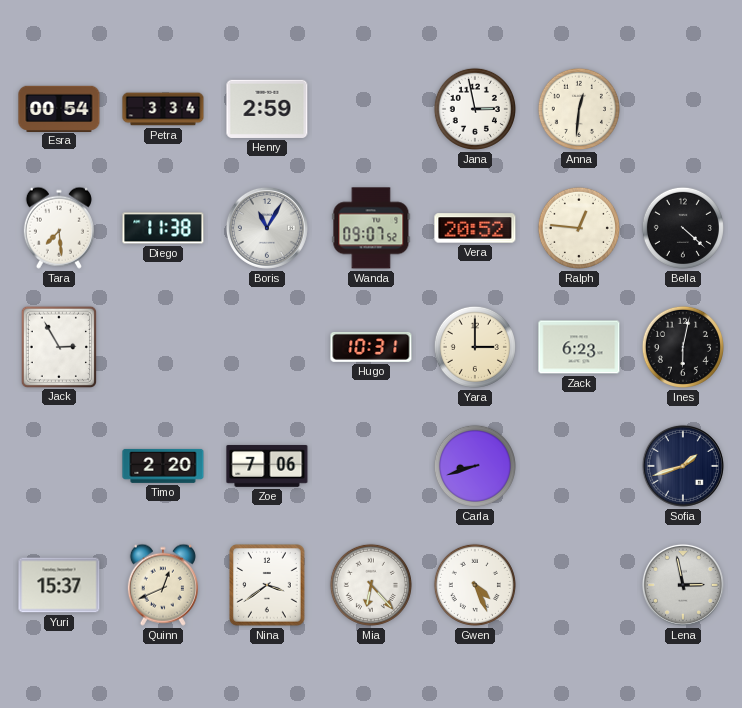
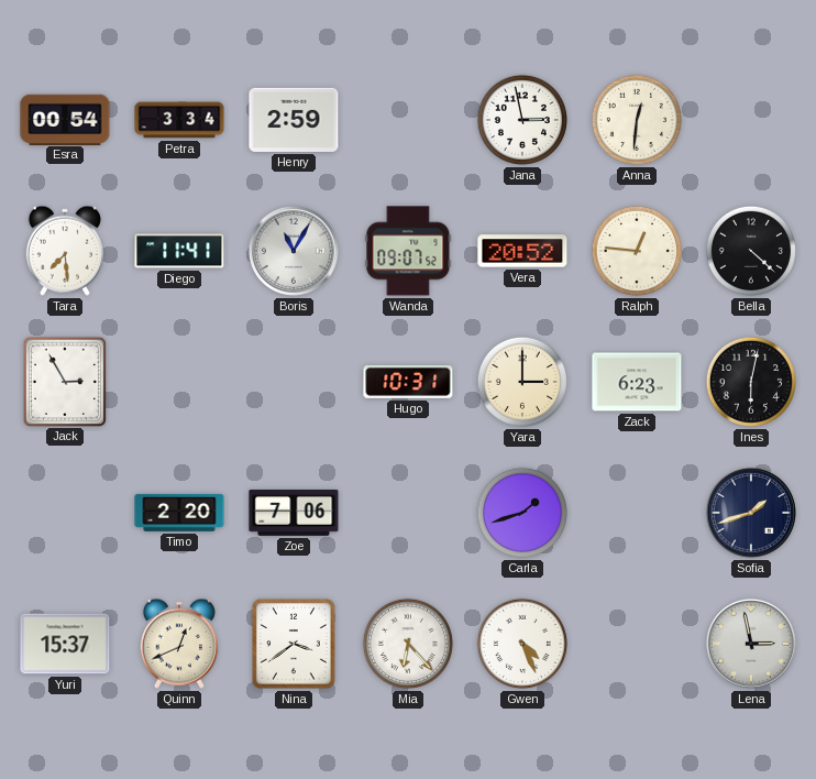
Diego: 11:38 -> 11:41 (179, 251)
Carla: 8:42 -> 1:42 (522, 513)
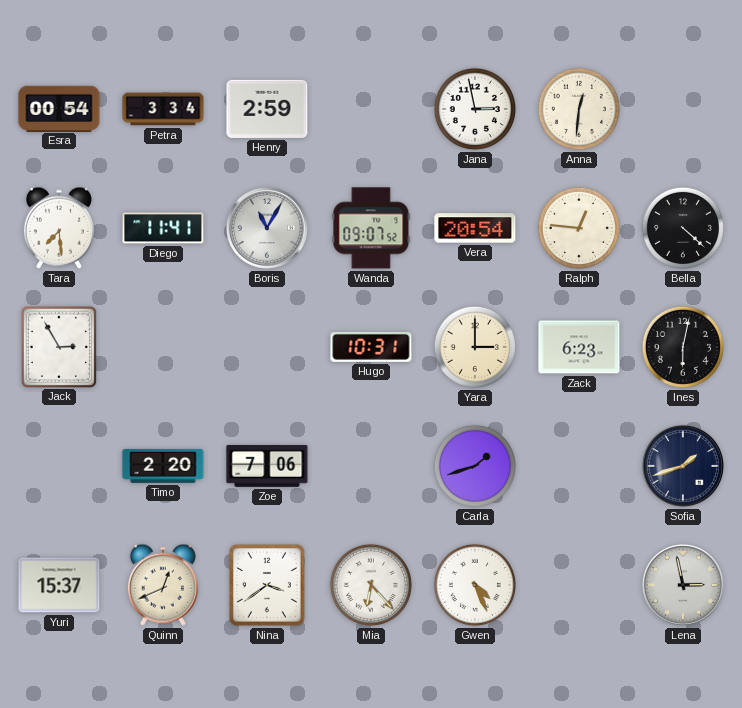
Vera: 20:52 -> 20:54 (475, 228)
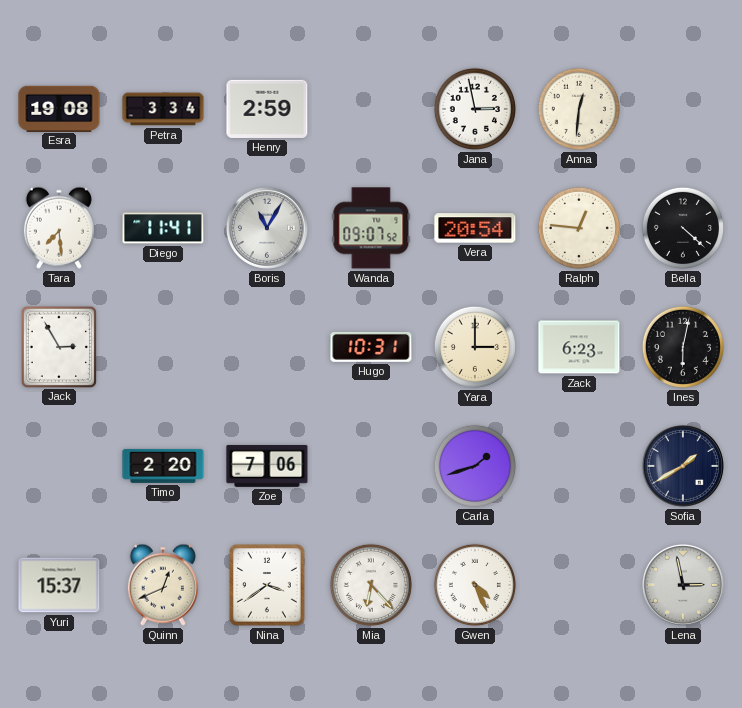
Esra: 00:54 -> 19:08 (59, 108)
Sofia: 1:42 -> 1:40 (683, 466)
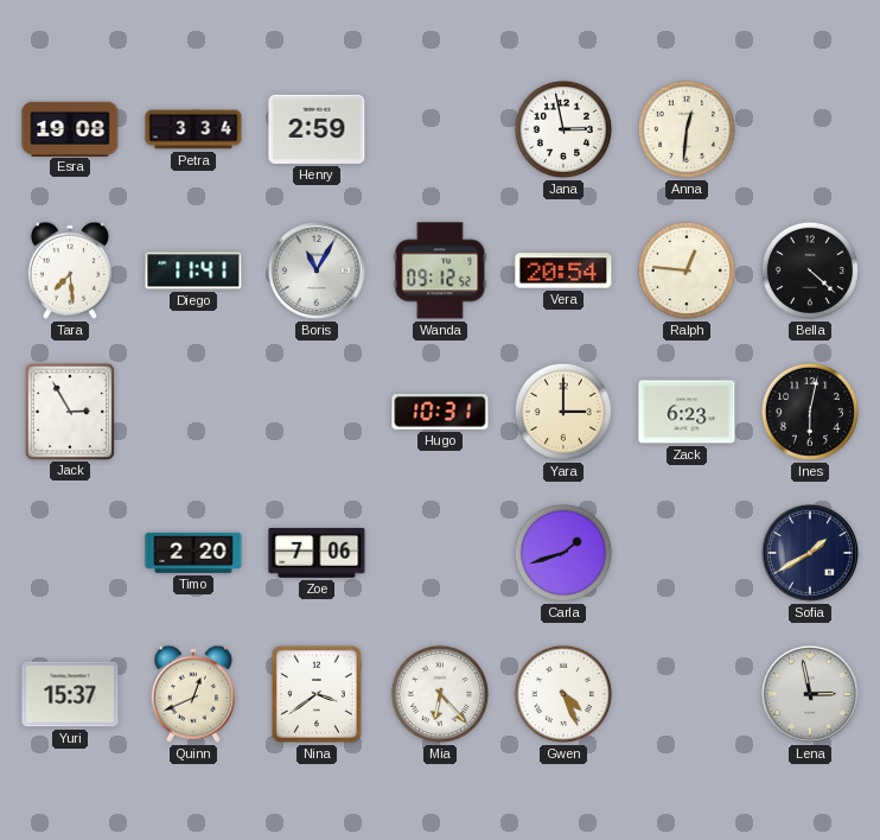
Wanda: 09:07 -> 09:12 (440, 271)
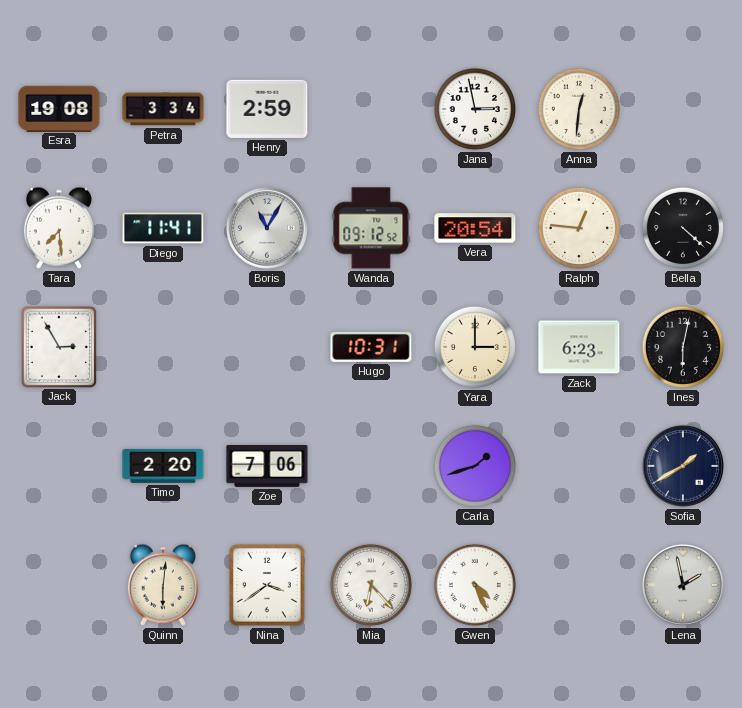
Yuri: 15:37 -> none (70, 694)
Quinn: 12:41 -> 6:01 (163, 585)
Lena: 2:58 -> 1:58 (683, 585)
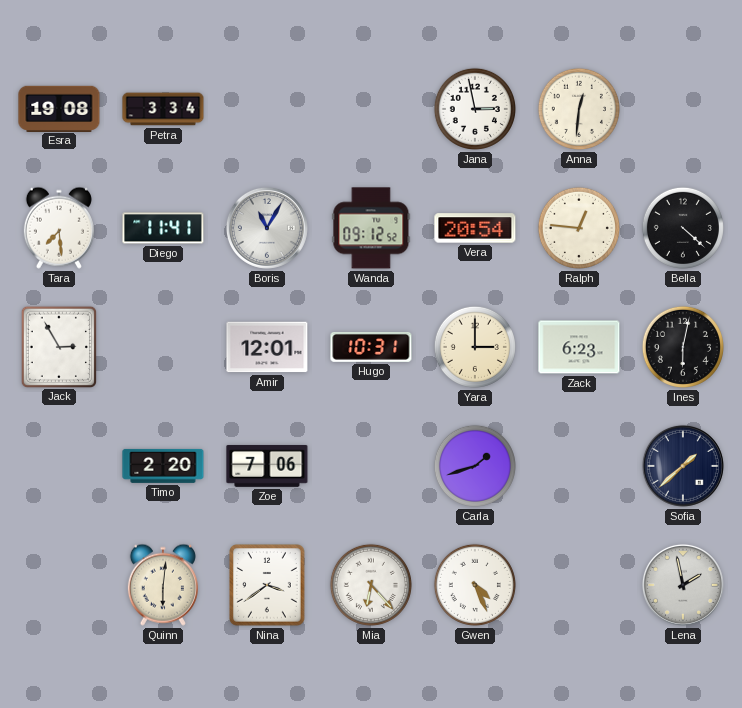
Henry: 2:59 -> none (267, 109)
Amir: none -> 12:01 (267, 347)
Sofia: 1:40 -> 1:38 (683, 466)
